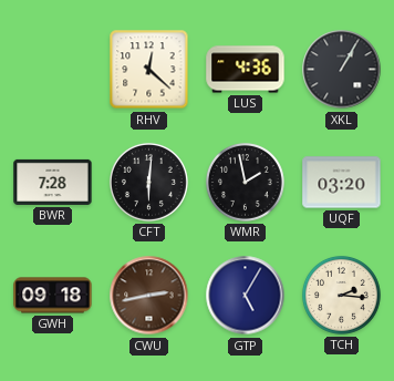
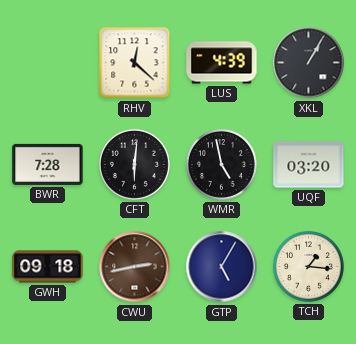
LUS: 4:36 -> 4:39 (222, 63)
WMR: 1:58 -> 4:58 (221, 164)
TCH: 2:16 -> 1:16 (308, 266)
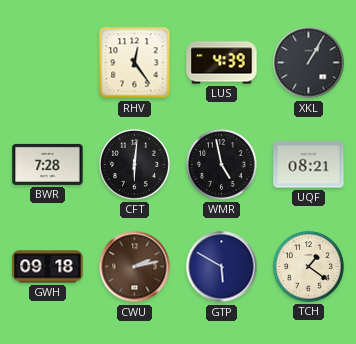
RHV: 12:22 -> 12:24 (135, 63)
UQF: 03:20 -> 08:21 (309, 165)
CWU: 2:43 -> 2:13 (135, 267)
GTP: 5:05 -> 5:50 (222, 267)
TCH: 1:16 -> 1:21 (308, 266)
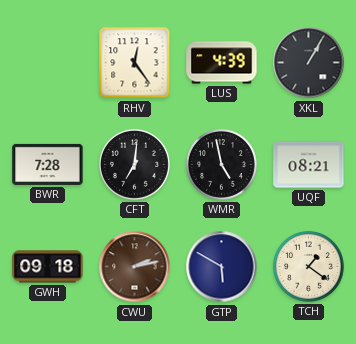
CFT: 6:01 -> 7:01 (134, 164)
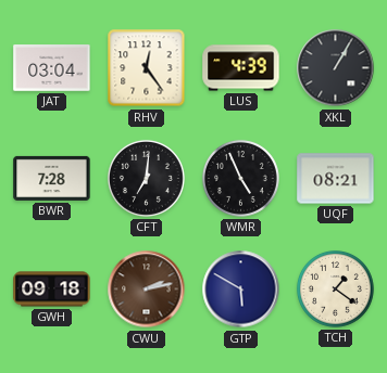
JAT: none -> 03:04 (52, 68)
WMR: 4:58 -> 4:56 (240, 178)
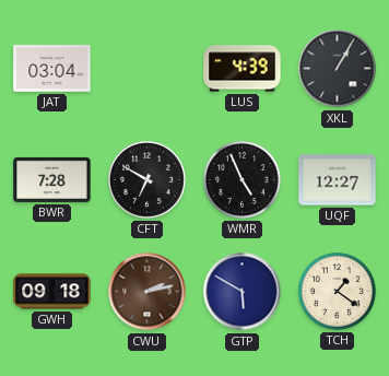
RHV: 12:24 -> none (147, 68)
CFT: 7:01 -> 6:50 (146, 179)
UQF: 08:21 -> 12:27 (338, 180)
